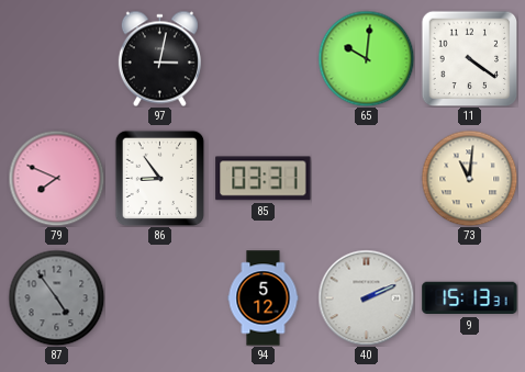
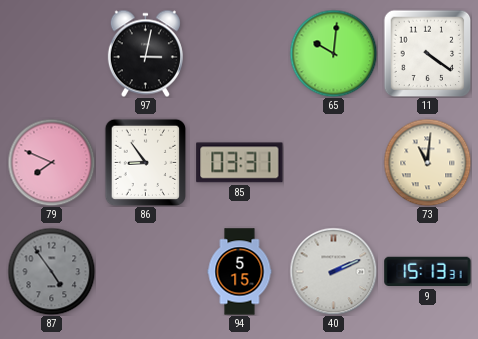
94: 5:12 -> 5:15 (240, 272)
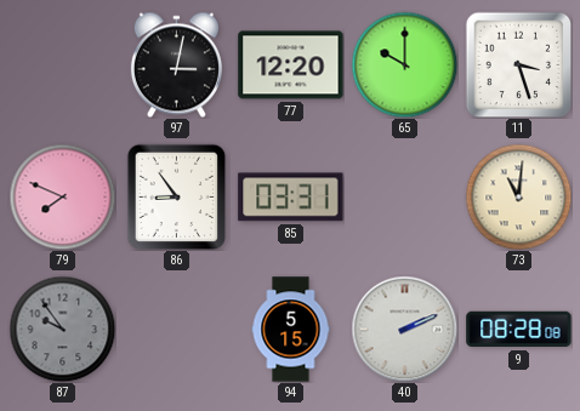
77: none -> 12:20 (291, 65)
65: 10:01 -> 10:00 (404, 64)
11: 4:21 -> 3:27 (518, 64)
87: 4:54 -> 9:54 (62, 329)
9: 15:13 -> 08:28 (519, 330)
